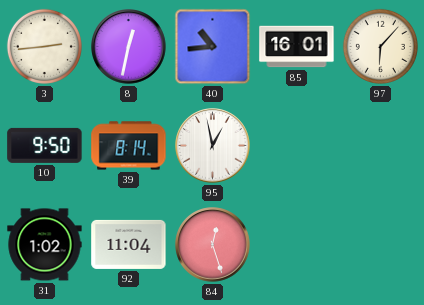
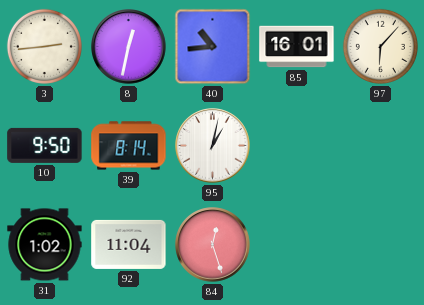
95: 12:58 -> 1:02 (213, 146)
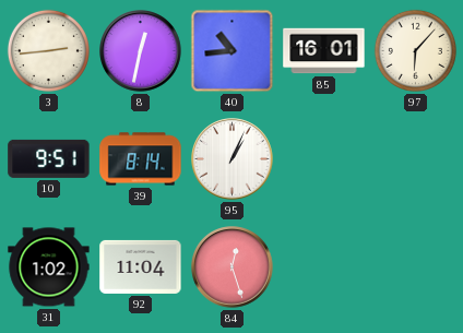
10: 9:50 -> 9:51 (49, 158)
95: 1:02 -> 1:04 (233, 159)
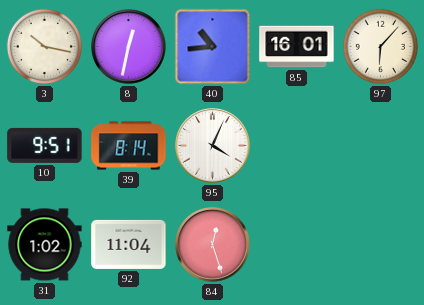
3: 2:44 -> 10:17 (44, 46)
95: 1:04 -> 4:04 (213, 146)
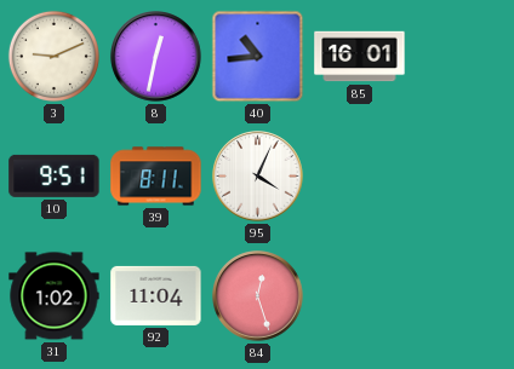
3: 10:17 -> 9:11 (53, 56)
97: 6:07 -> none (380, 46)
39: 8:14 -> 8:11 (156, 177)
